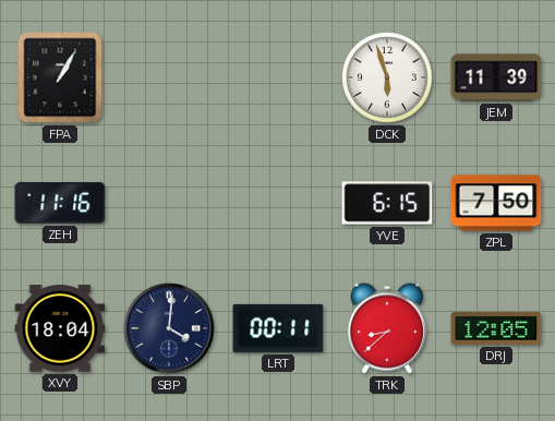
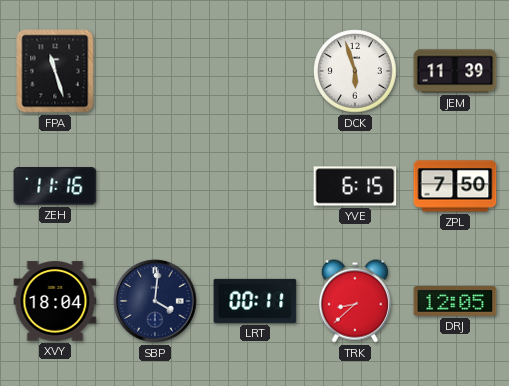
FPA: 1:05 -> 11:27 (55, 71)
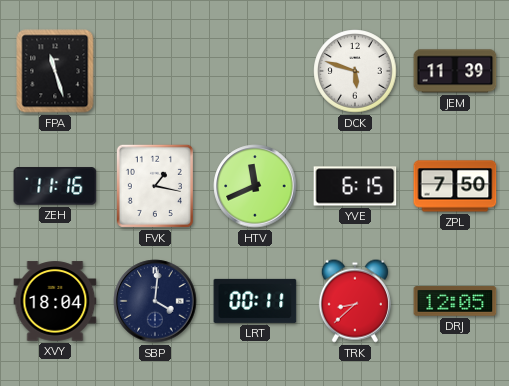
DCK: 5:57 -> 5:48 (355, 71)
FVK: none -> 1:17 (155, 186)
HTV: none -> 11:41 (255, 186)
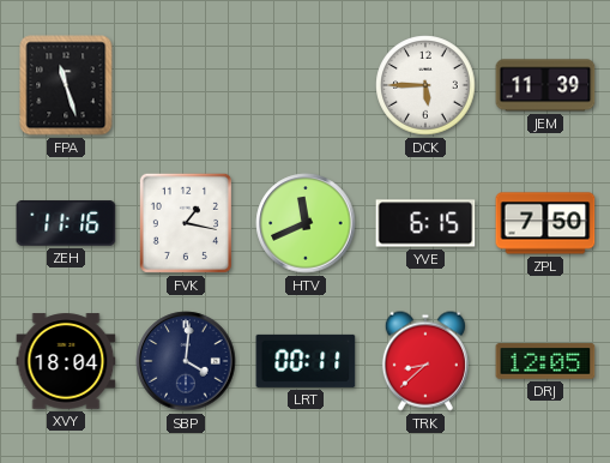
DCK: 5:48 -> 5:45 (425, 85)
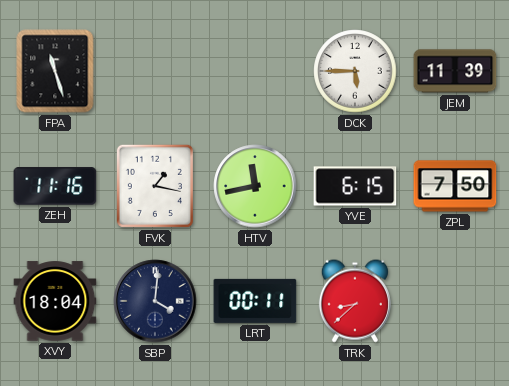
HTV: 11:41 -> 11:43 (255, 186)
DRJ: 12:05 -> none (545, 361)
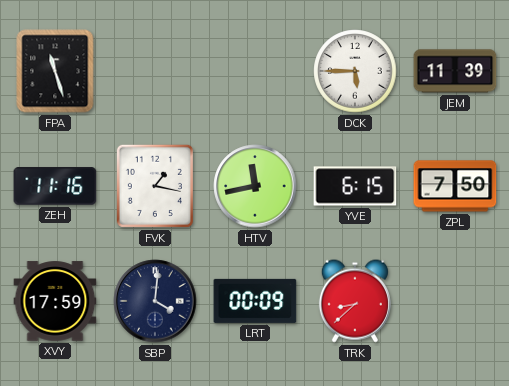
XVY: 18:04 -> 17:59 (55, 301)
LRT: 00:11 -> 00:09 (255, 301)
